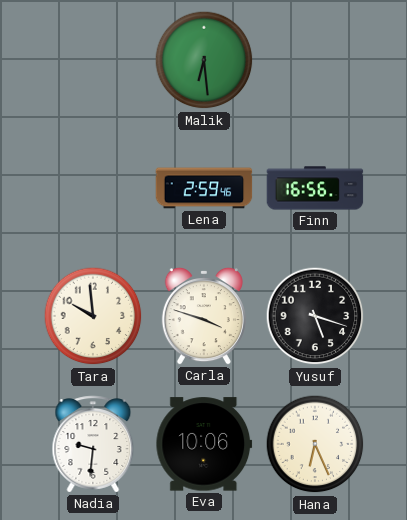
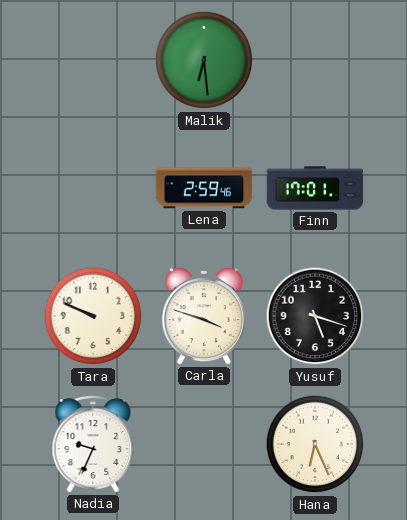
Finn: 16:56 -> 17:01 (315, 188)
Tara: 9:59 -> 9:49 (93, 316)
Nadia: 9:31 -> 9:34 (93, 444)
Eva: 10:06 -> none (204, 444)
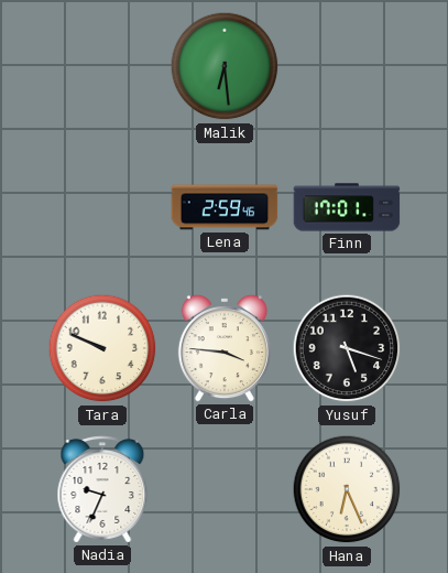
Carla: 3:48 -> 3:46 (225, 348)
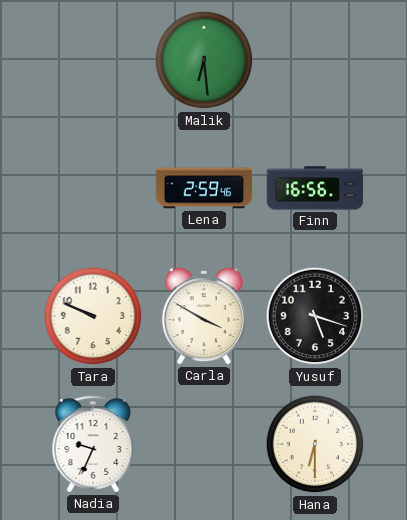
Finn: 17:01 -> 16:56 (315, 188)
Carla: 3:46 -> 3:50 (204, 316)
Hana: 6:26 -> 6:30 (315, 444)
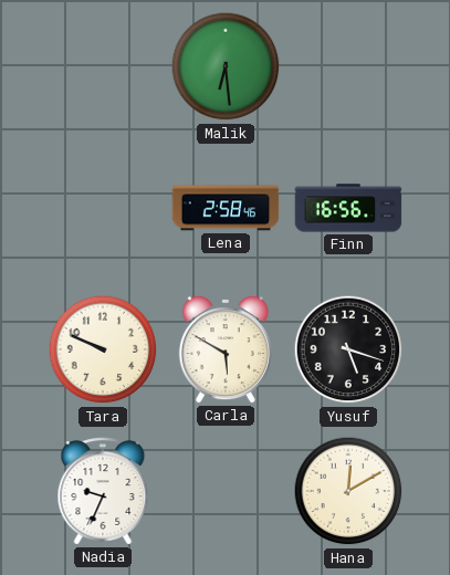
Lena: 2:59 -> 2:58 (226, 208)
Carla: 3:50 -> 5:50 (226, 349)
Hana: 6:30 -> 12:10 (348, 491)
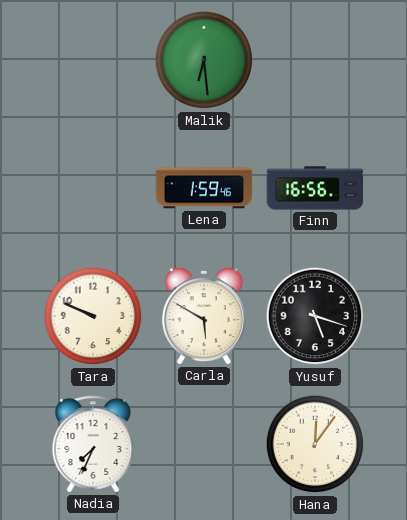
Lena: 2:58 -> 1:59 (204, 188)
Nadia: 9:34 -> 7:34 (93, 444)
Hana: 12:10 -> 12:06 (315, 444)
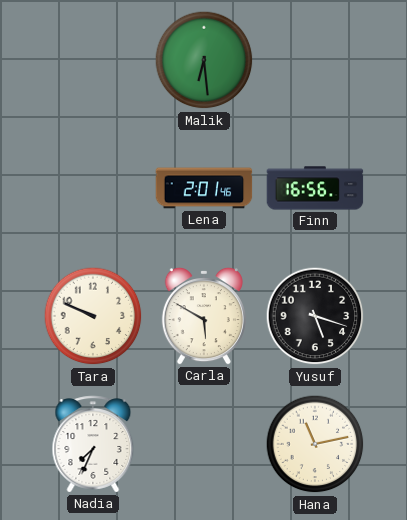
Lena: 1:59 -> 2:01 (204, 188)
Hana: 12:06 -> 11:13 (315, 444)
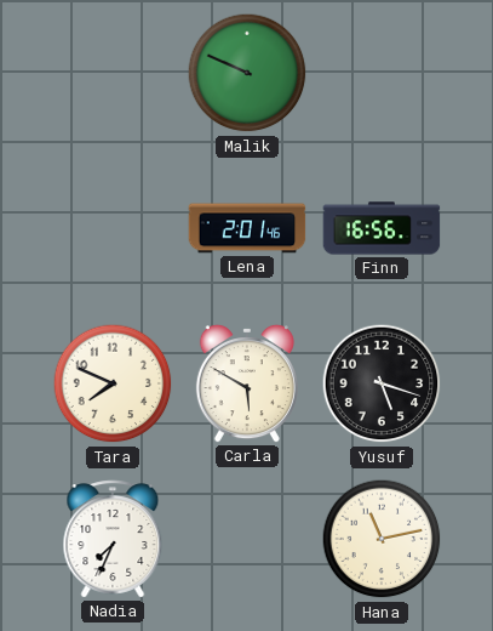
Malik: 6:29 -> 9:49 (247, 73)
Tara: 9:49 -> 7:49 (113, 383)
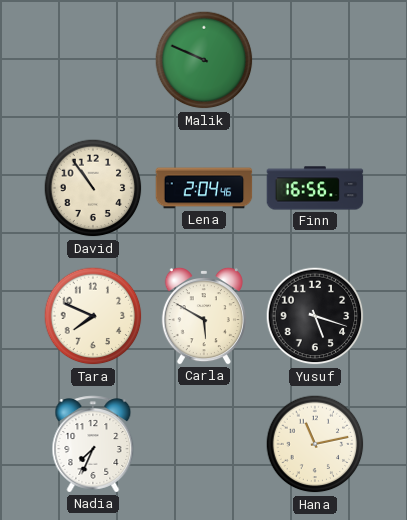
David: none -> 10:54 (93, 188)
Lena: 2:01 -> 2:04 (204, 188)
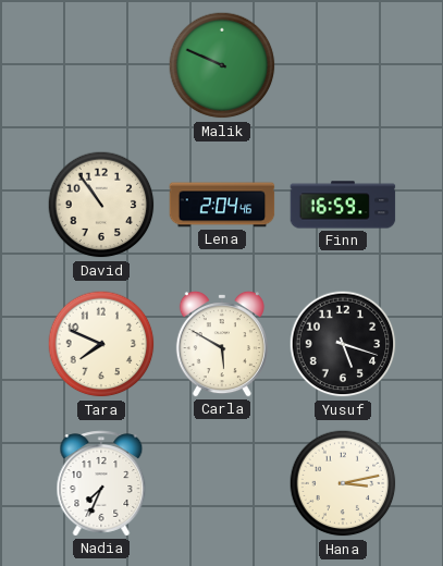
Finn: 16:56 -> 16:59 (343, 205)
Hana: 11:13 -> 3:13 (343, 483)
